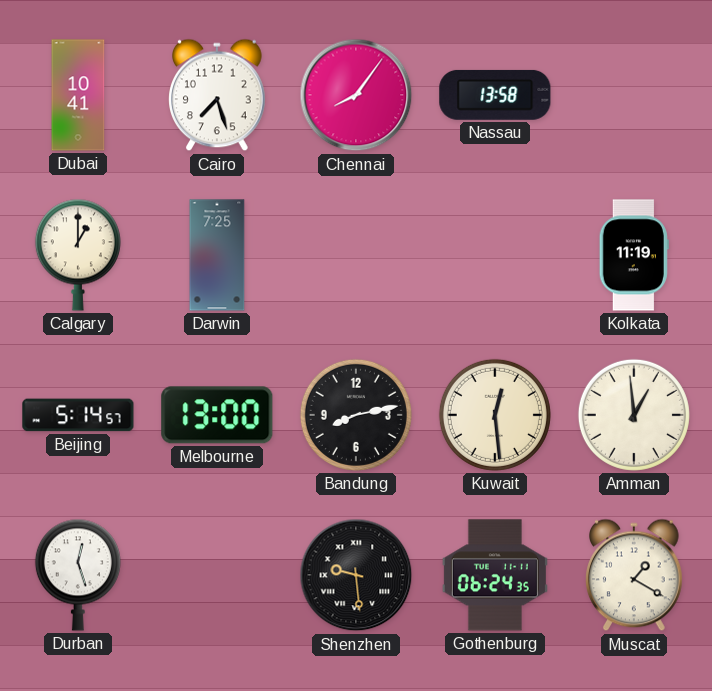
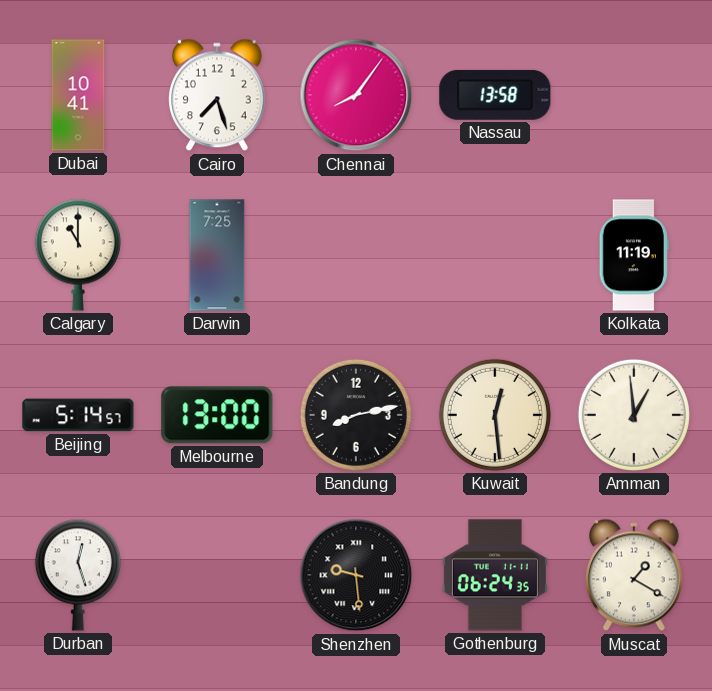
Calgary: 1:00 -> 11:00 (78, 255)
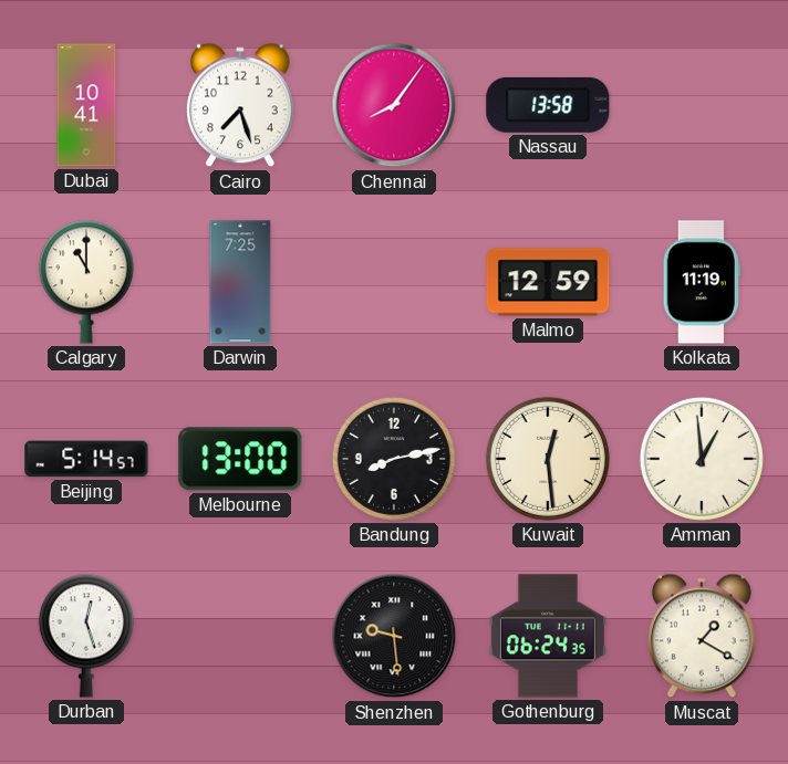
Malmo: none -> 12:59 (548, 282)
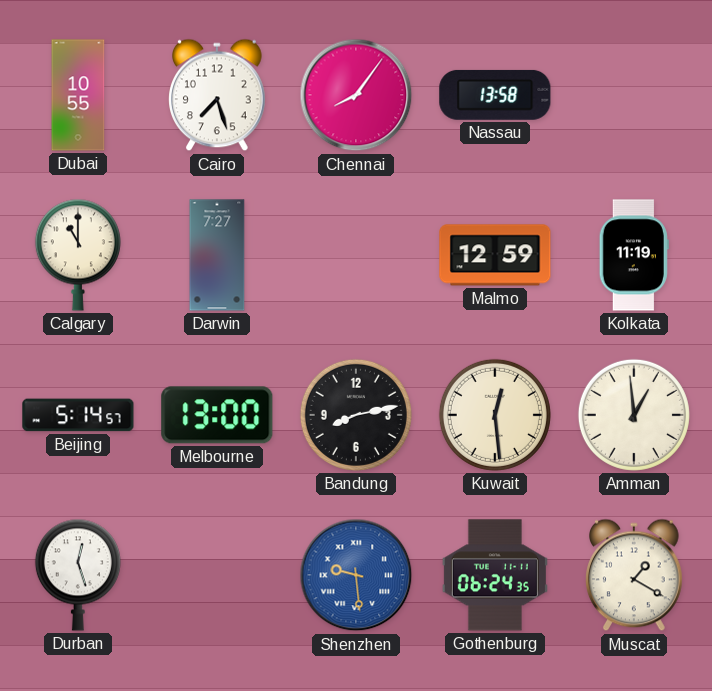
Dubai: 10:41 -> 10:55 (78, 95)
Darwin: 7:25 -> 7:27 (217, 255)
Shenzhen dial: black -> blue (356, 575)
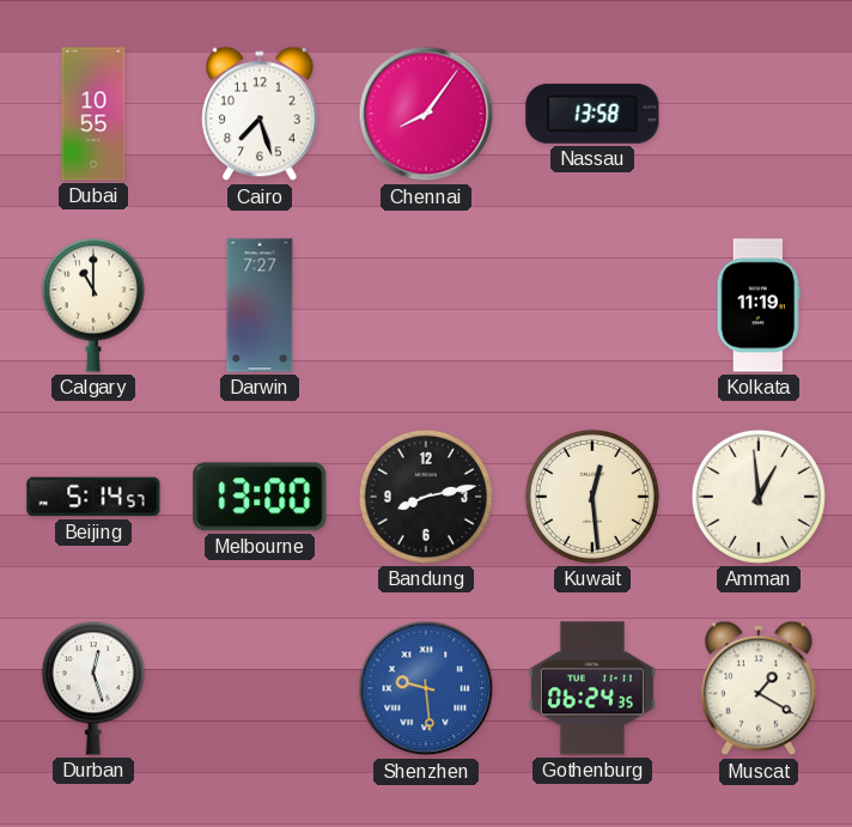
Malmo: 12:59 -> none (495, 255)
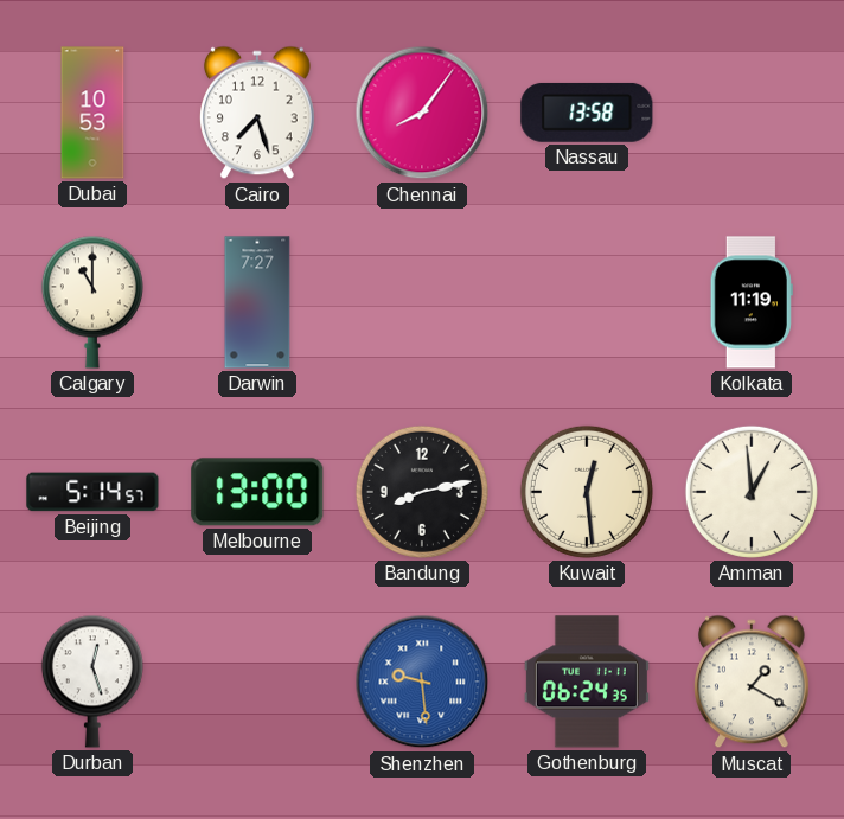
Dubai: 10:55 -> 10:53 (92, 113)
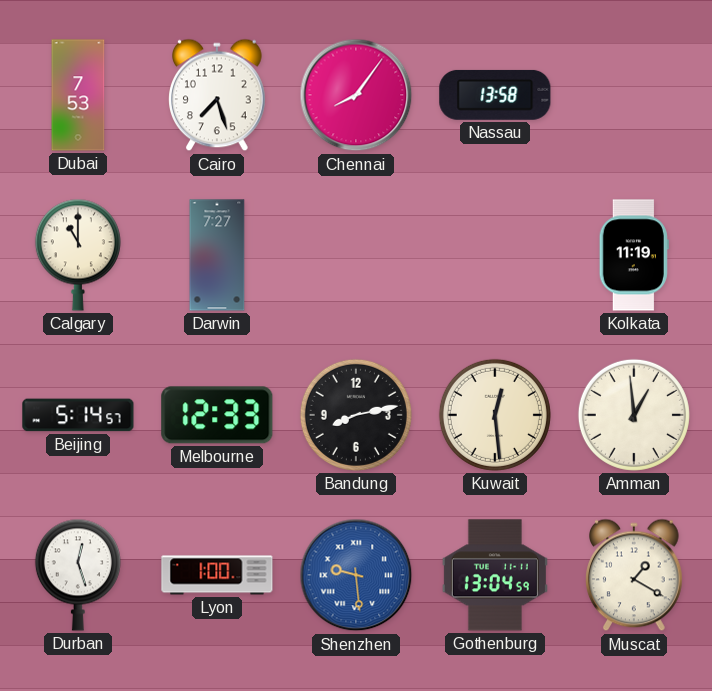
Dubai: 10:53 -> 7:53 (78, 95)
Melbourne: 13:00 -> 12:33 (217, 415)
Lyon: none -> 1:00 (217, 575)
Gothenburg: 06:24 -> 13:04 (495, 575)
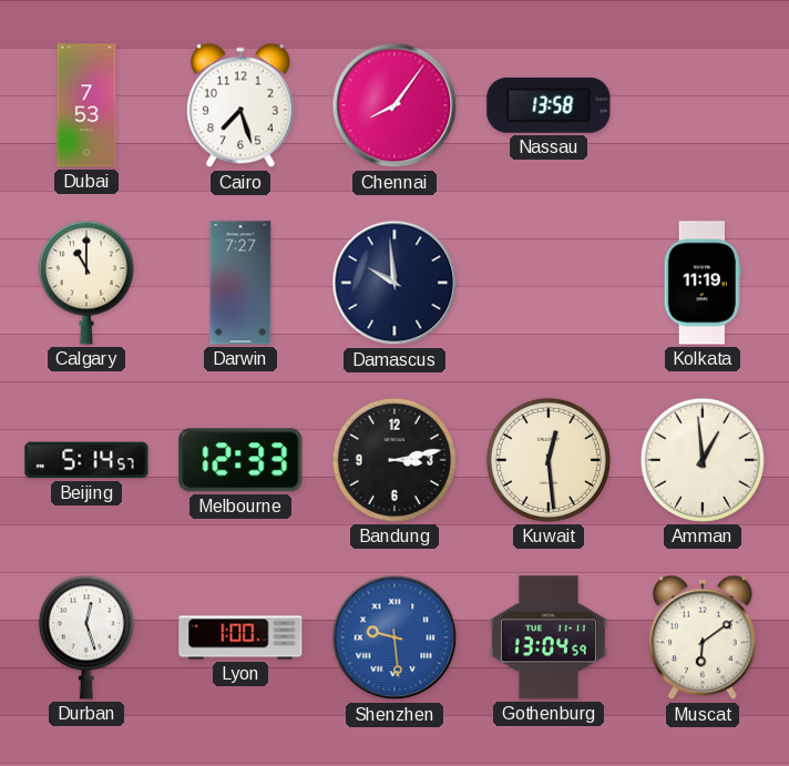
Damascus: none -> 9:59 (394, 283)
Bandung: 8:13 -> 3:13 (394, 460)
Muscat: 1:20 -> 6:09 (704, 637)
